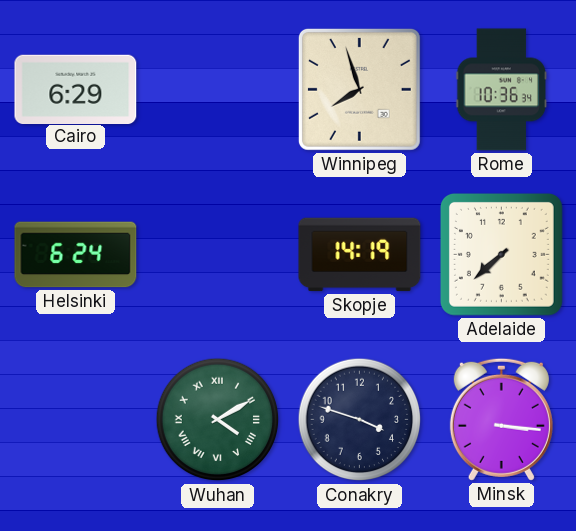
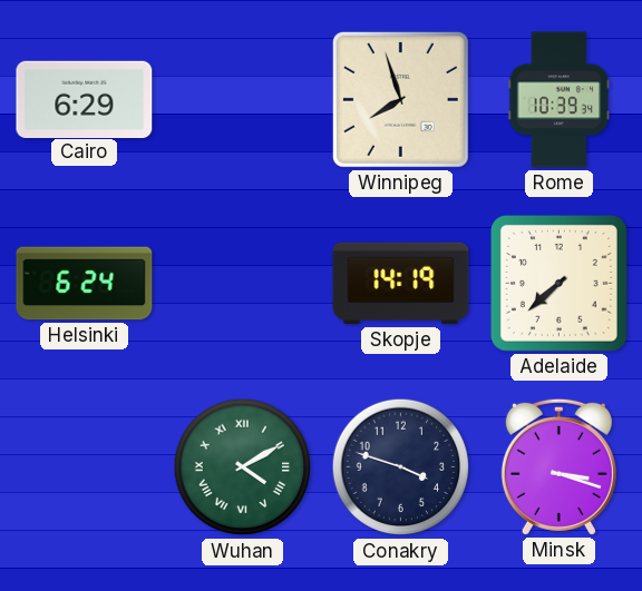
Rome: 10:36 -> 10:39 (560, 100)
Minsk: 3:16 -> 3:18 (558, 466)
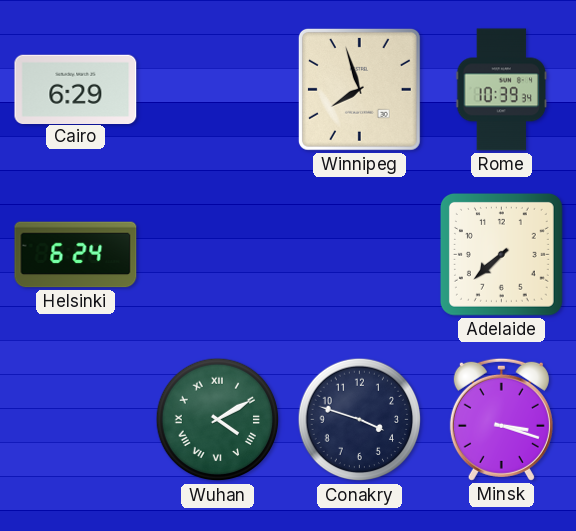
Skopje: 14:19 -> none (401, 284)
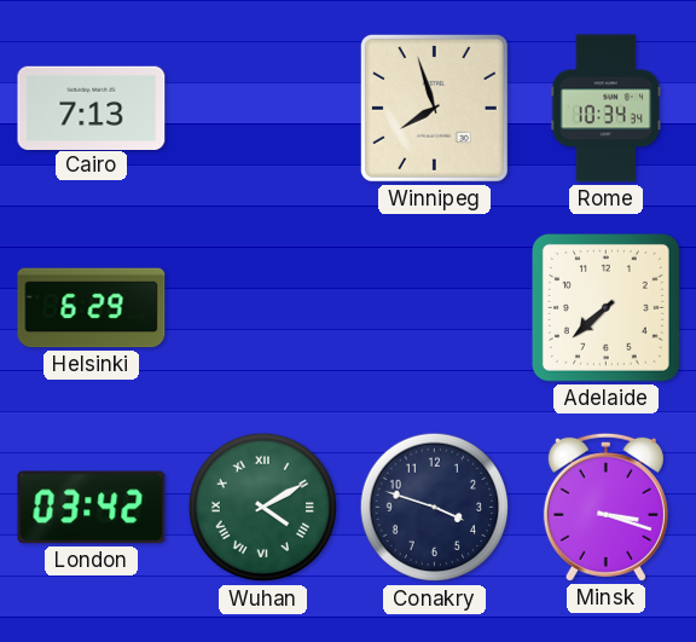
Cairo: 6:29 -> 7:13 (92, 108)
Rome: 10:39 -> 10:34 (607, 109)
Helsinki: 6:24 -> 6:29 (92, 308)
London: none -> 03:42 (92, 508)
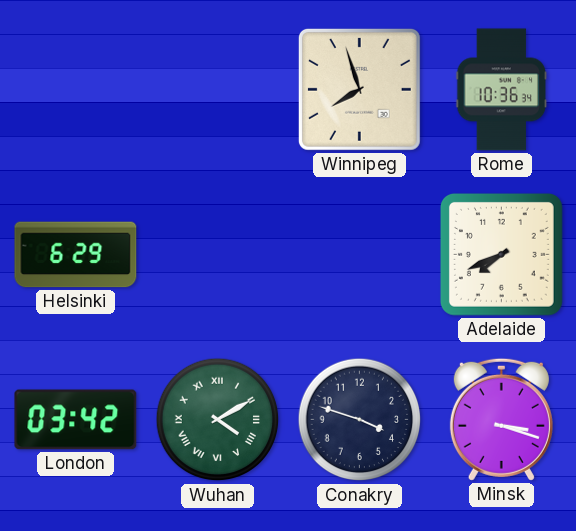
Cairo: 7:13 -> none (92, 108)
Rome: 10:34 -> 10:36 (502, 90)
Adelaide: 7:38 -> 7:41 (501, 254)
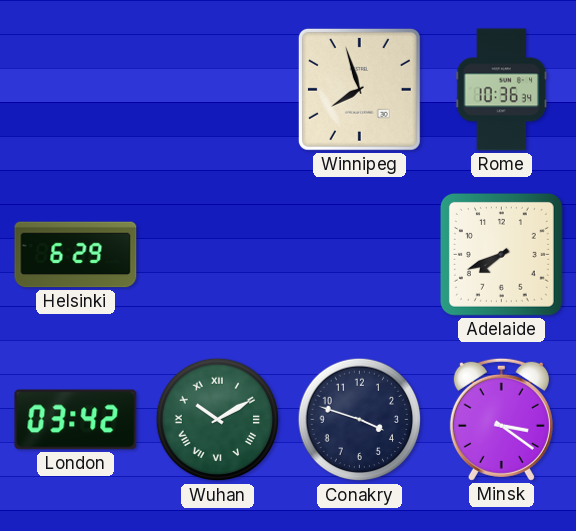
Wuhan: 4:10 -> 10:10 (218, 420)
Minsk: 3:18 -> 3:21 (501, 419)
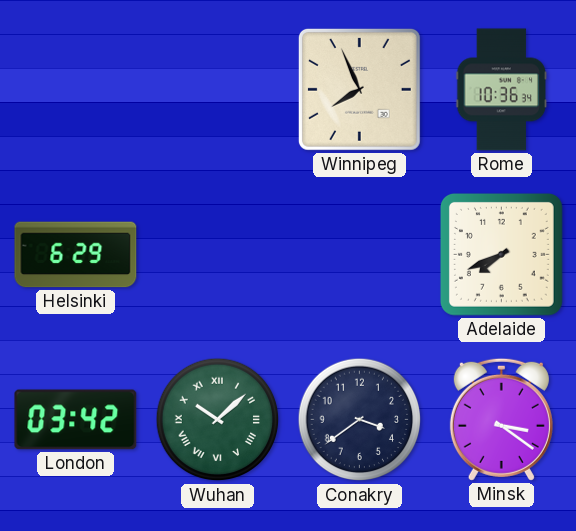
Winnipeg: 7:57 -> 7:56 (359, 89)
Wuhan: 10:10 -> 10:08 (218, 420)
Conakry: 3:48 -> 3:39 (360, 420)
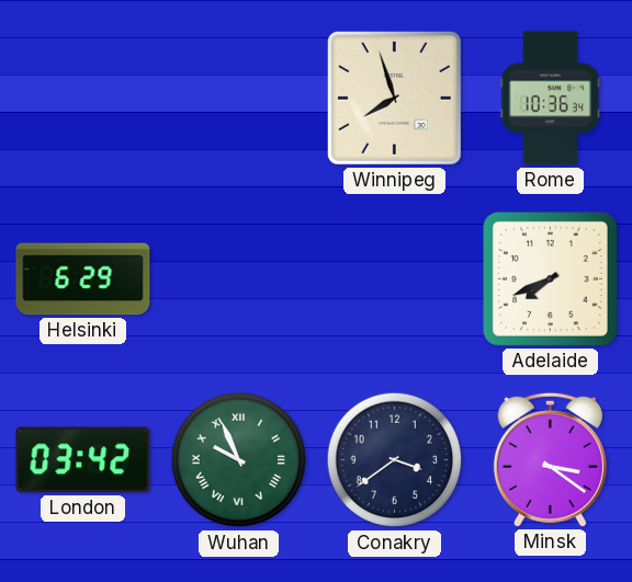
Winnipeg: 7:56 -> 7:57 (394, 98)
Wuhan: 10:08 -> 9:56 (239, 460)
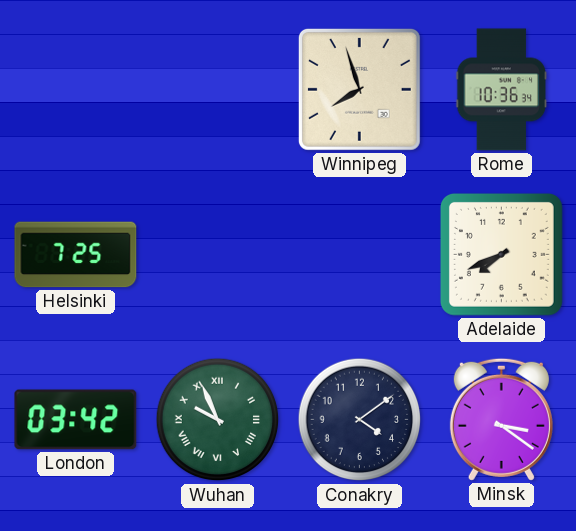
Helsinki: 6:29 -> 7:25 (76, 255)
Conakry: 3:39 -> 4:09 (360, 420)
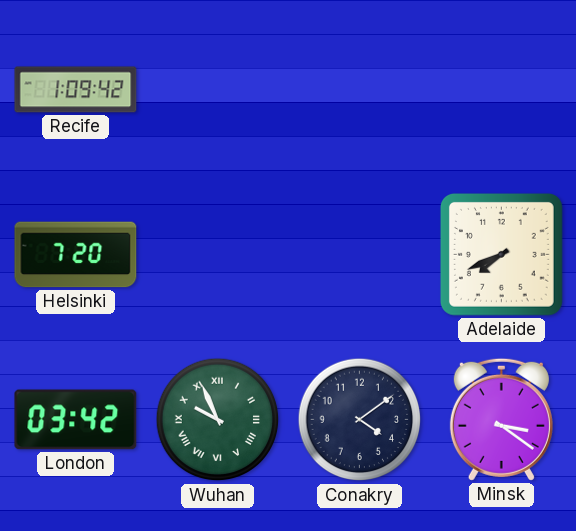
Recife: none -> 1:09 (76, 90)
Winnipeg: 7:57 -> none (359, 89)
Rome: 10:36 -> none (502, 90)
Helsinki: 7:25 -> 7:20 (76, 255)
